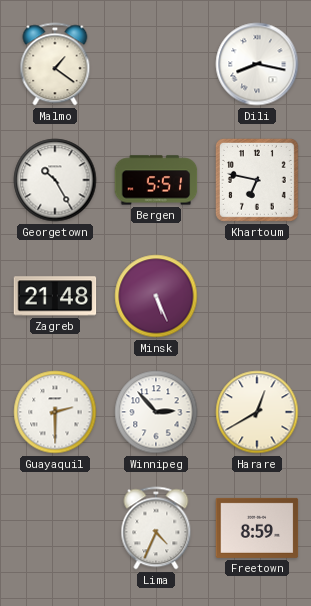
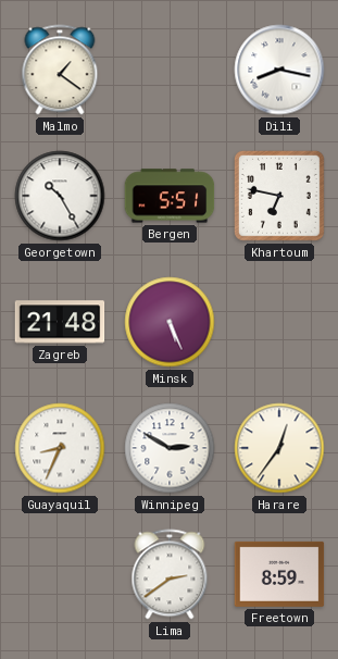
Guayaquil: 2:30 -> 8:34 (60, 448)
Winnipeg: 2:53 -> 2:50 (170, 448)
Harare: 12:40 -> 12:36 (279, 448)
Lima: 4:34 -> 2:39 (170, 574)
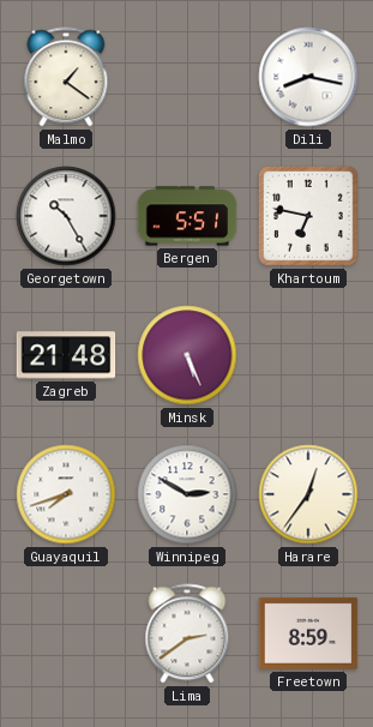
Guayaquil: 8:34 -> 7:42 (66, 494)
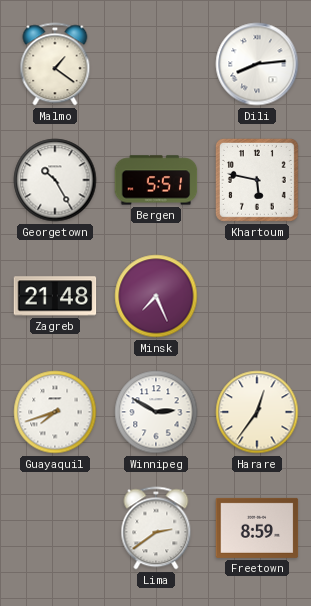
Dili: 8:17 -> 8:14 (257, 64)
Khartoum: 6:47 -> 5:47 (257, 180)
Minsk: 5:26 -> 7:26 (156, 296)
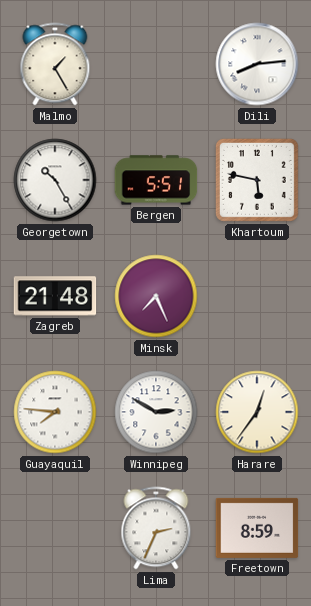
Malmo: 1:21 -> 1:25 (55, 64)
Guayaquil: 7:42 -> 7:46 (55, 412)
Lima: 2:39 -> 2:34 (156, 528)
